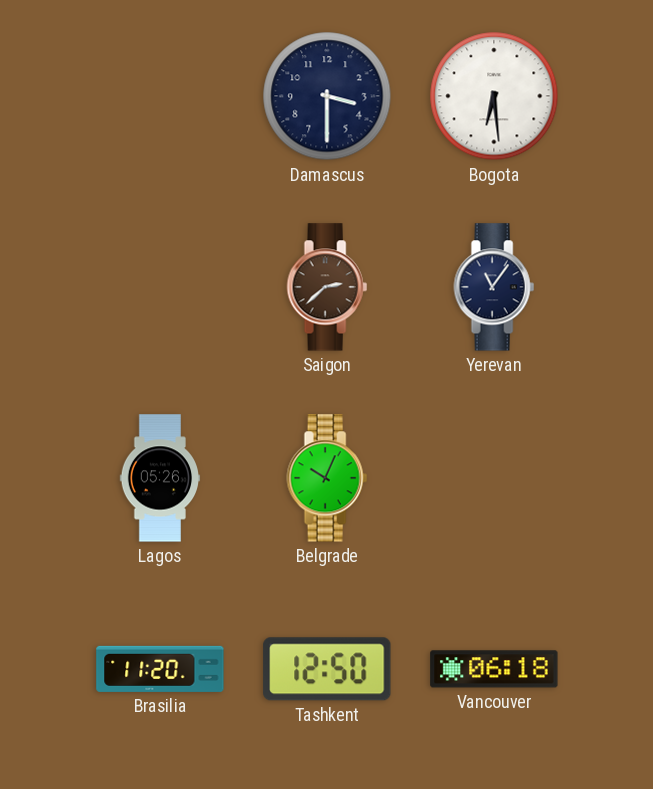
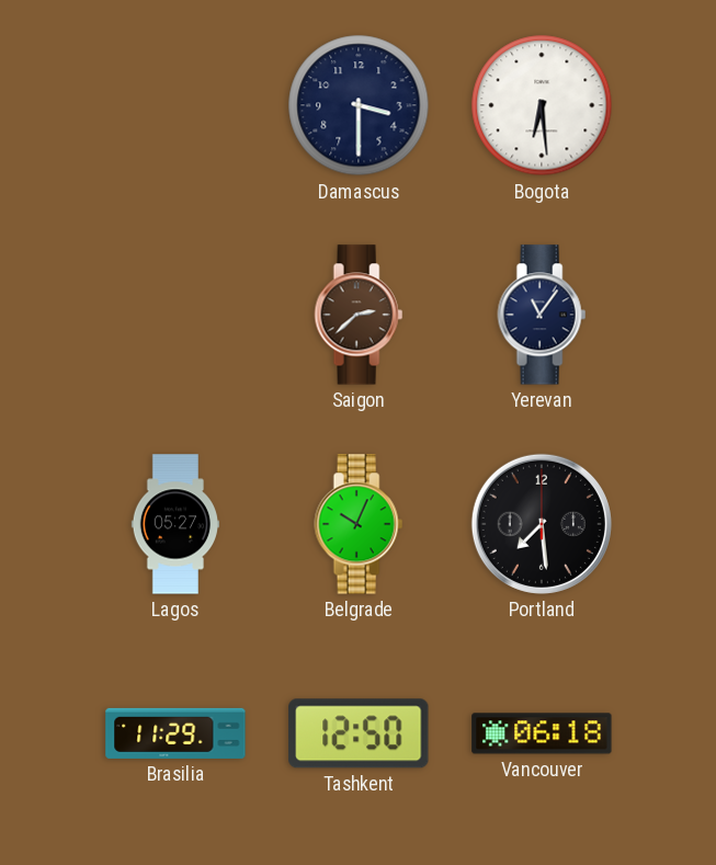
Lagos: 05:26 -> 05:27 (175, 524)
Portland: none -> 7:29 (542, 524)
Brasilia: 11:20 -> 11:29 (175, 733)
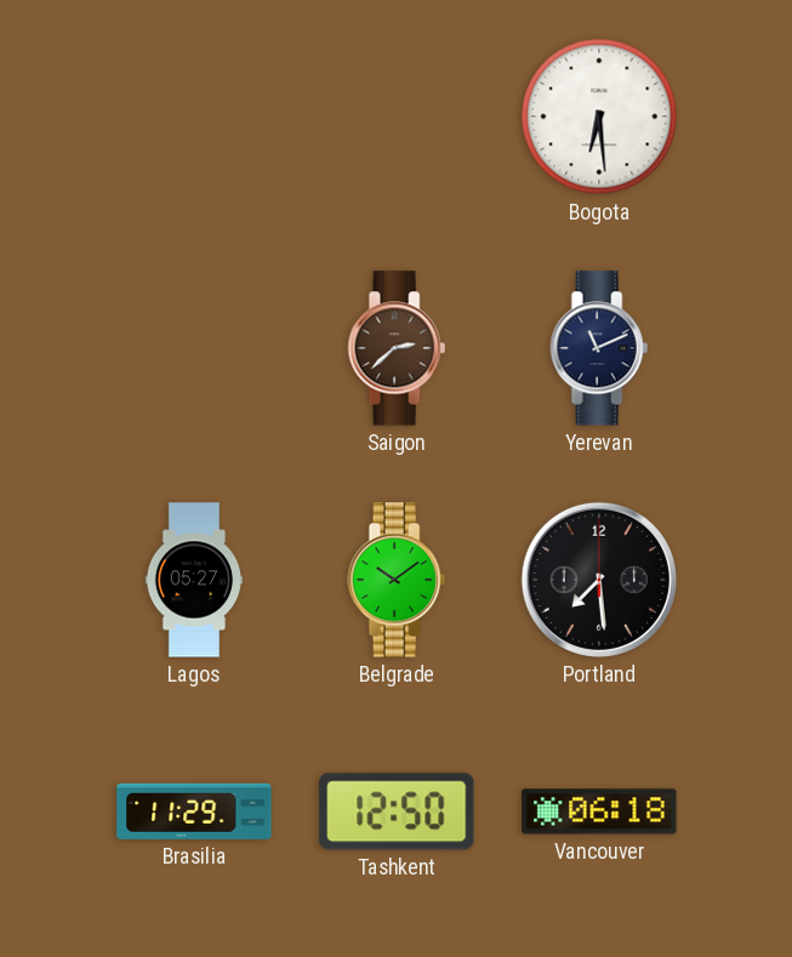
Damascus: 3:30 -> none (359, 105)
Yerevan: 11:06 -> 11:11 (599, 348)
Belgrade: 10:04 -> 10:09 (397, 580)
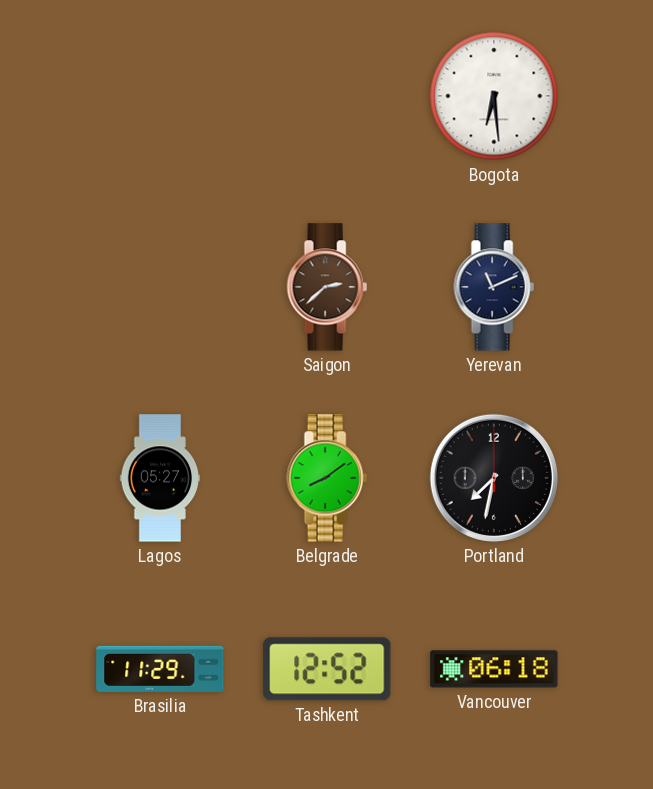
Belgrade: 10:09 -> 8:09 (327, 478)
Portland: 7:29 -> 7:32 (494, 478)
Tashkent: 12:50 -> 12:52 (327, 669)
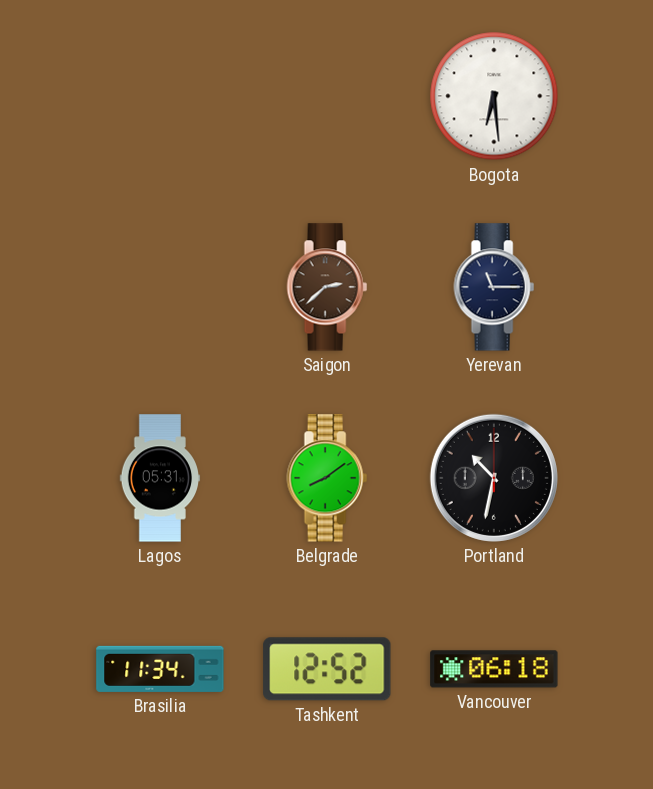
Yerevan: 11:11 -> 11:15 (494, 287)
Lagos: 05:27 -> 05:31 (160, 478)
Portland: 7:32 -> 10:32 (494, 478)
Brasilia: 11:29 -> 11:34 (160, 669)
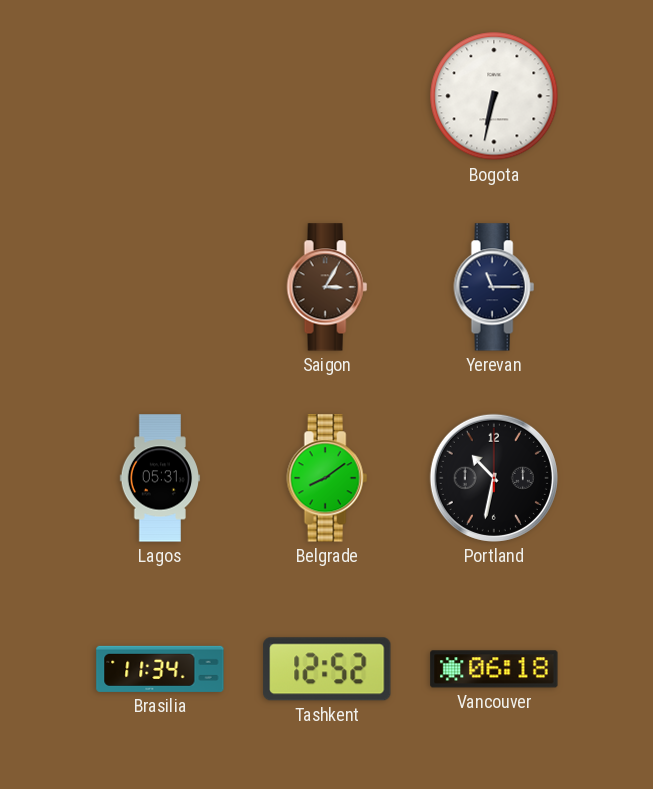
Bogota: 6:29 -> 6:32 (494, 96)
Saigon: 2:38 -> 3:05 (327, 287)
